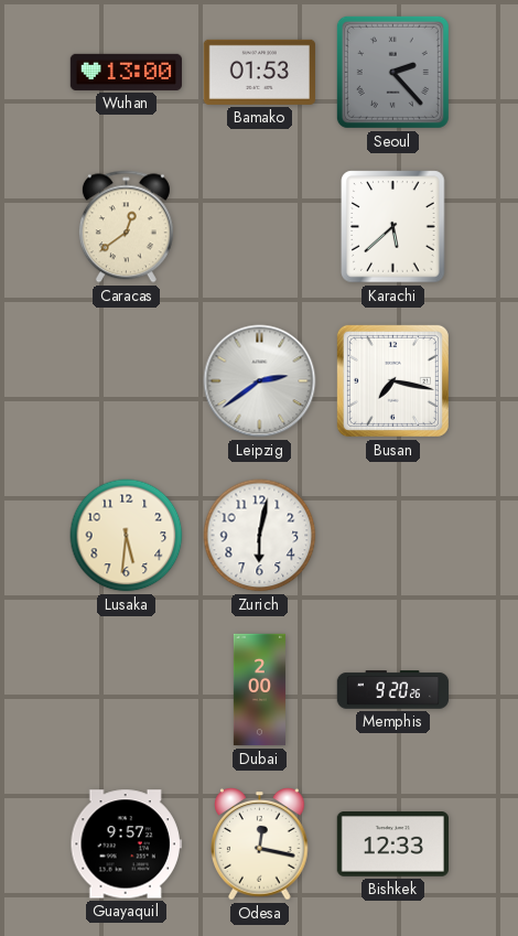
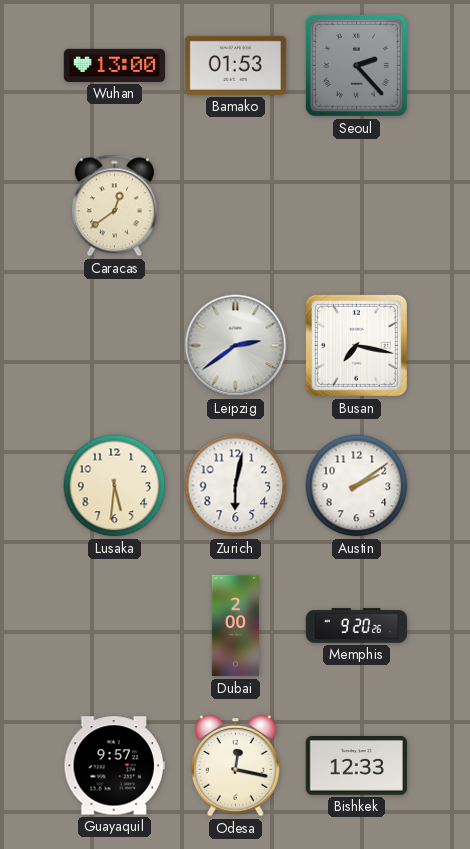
Karachi: 5:38 -> none (393, 227)
Austin: none -> 2:09 (357, 486)
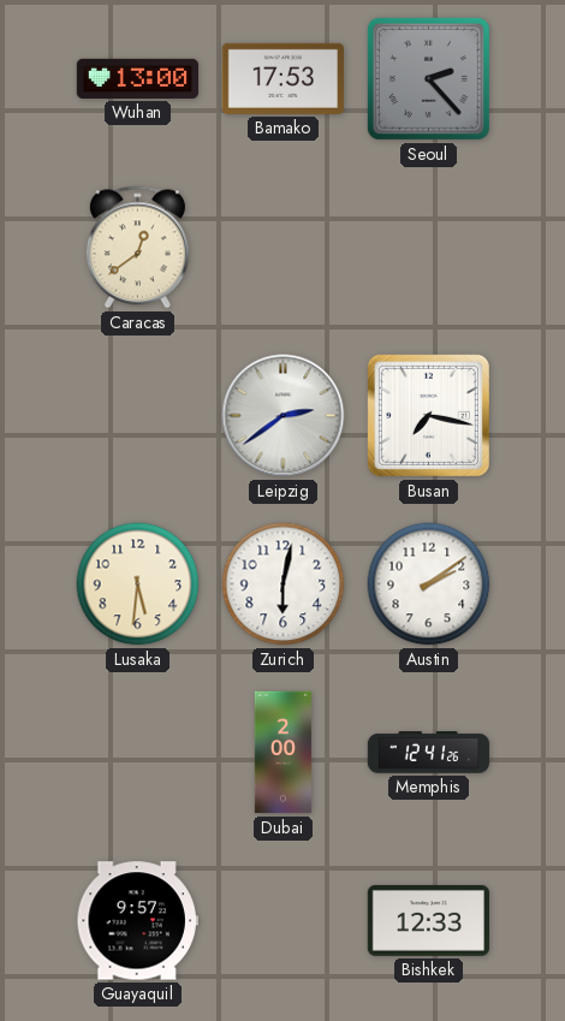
Bamako: 01:53 -> 17:53 (282, 78)
Memphis: 9:20 -> 12:41 (429, 753)
Odesa: 12:17 -> none (236, 766)
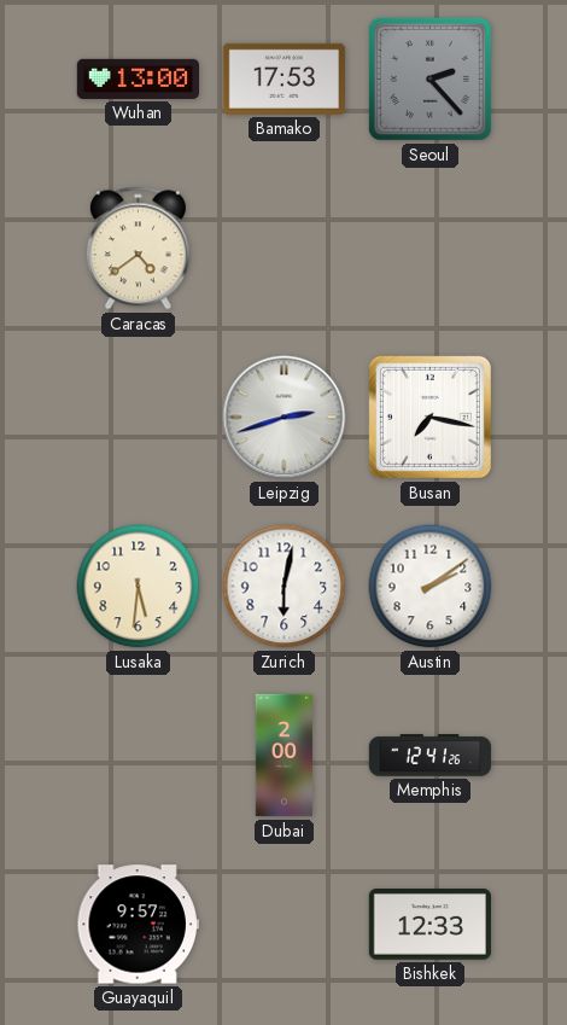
Caracas: 12:39 -> 4:39 (138, 249)
Leipzig: 2:39 -> 2:42 (285, 418)
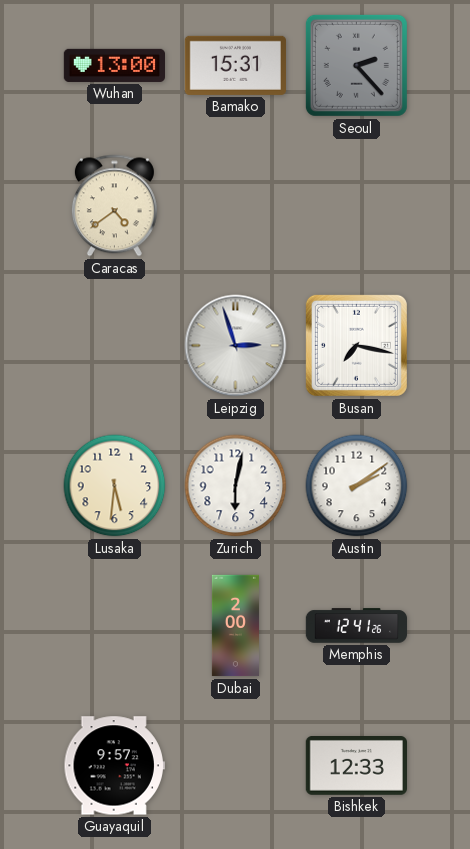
Bamako: 17:53 -> 15:31 (235, 65)
Leipzig: 2:42 -> 2:57 (236, 346)
